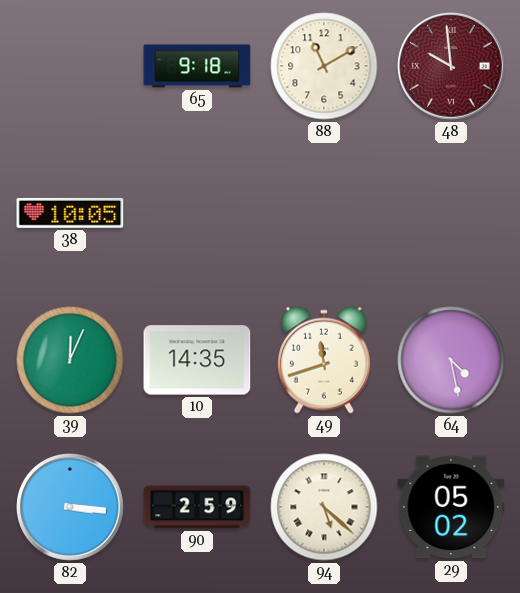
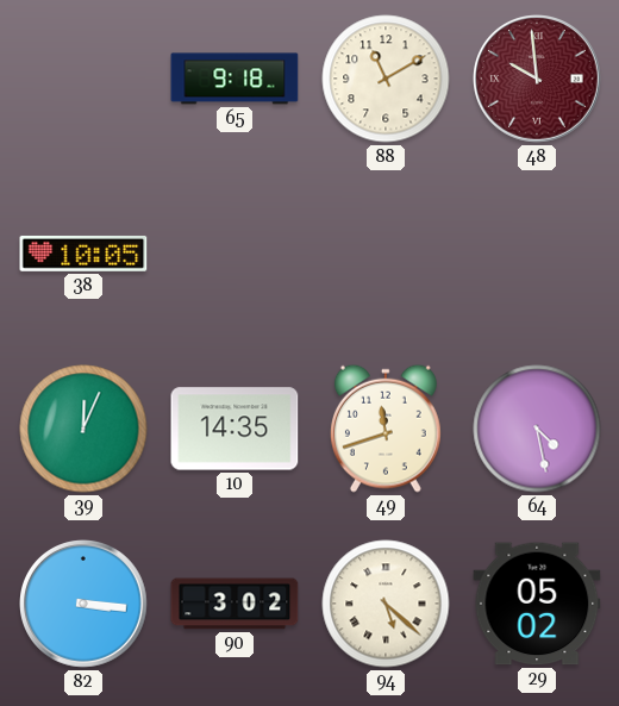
90: 2:59 -> 3:02 (235, 604)
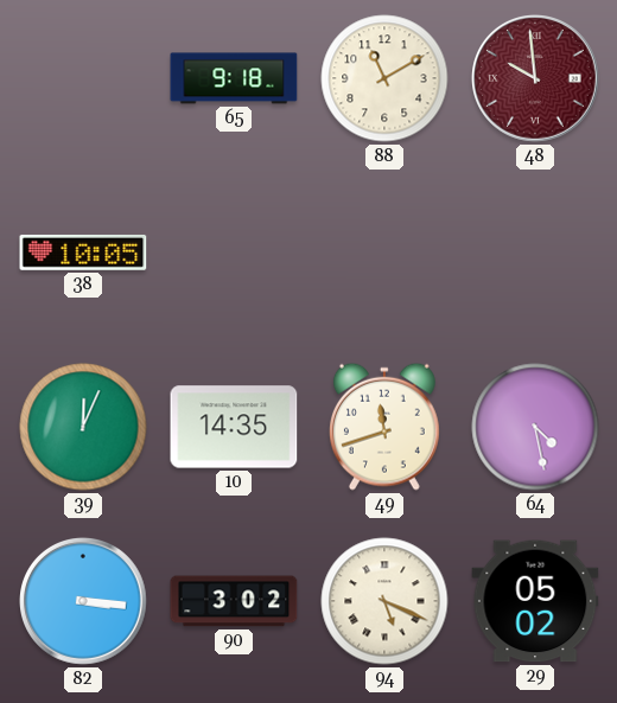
94: 5:22 -> 5:19 (384, 601)
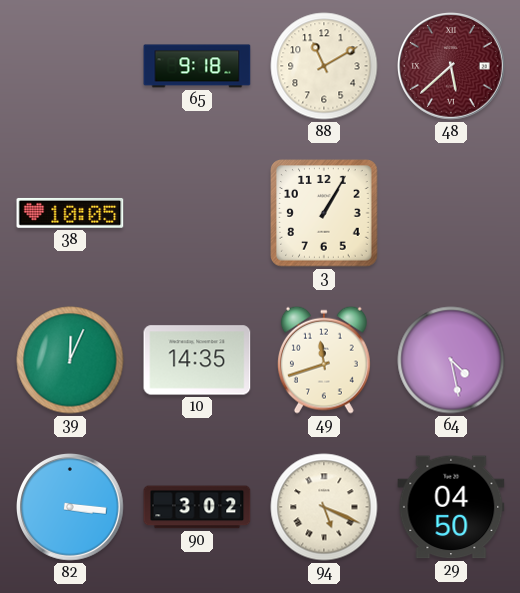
48: 9:59 -> 5:38 (452, 67)
3: none -> 1:05 (324, 213)
29: 05:02 -> 04:50 (451, 507)
